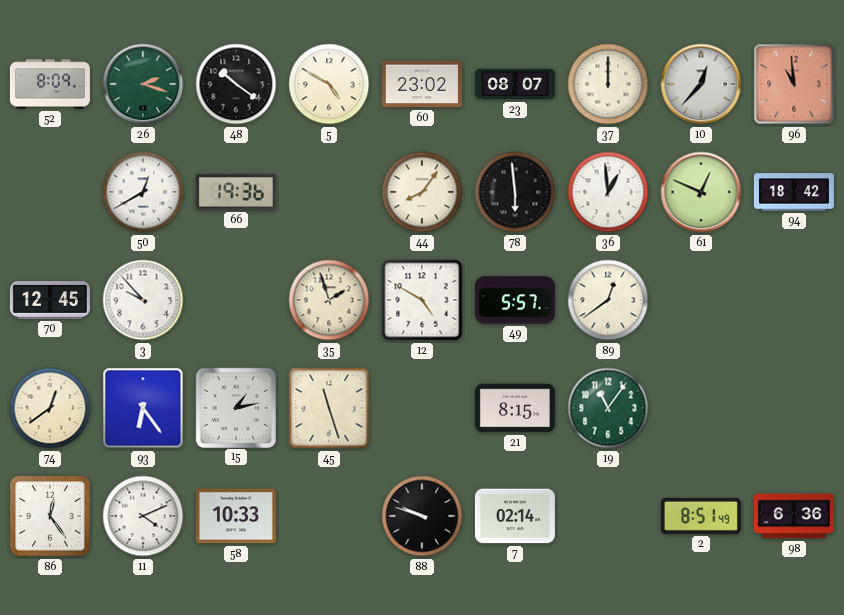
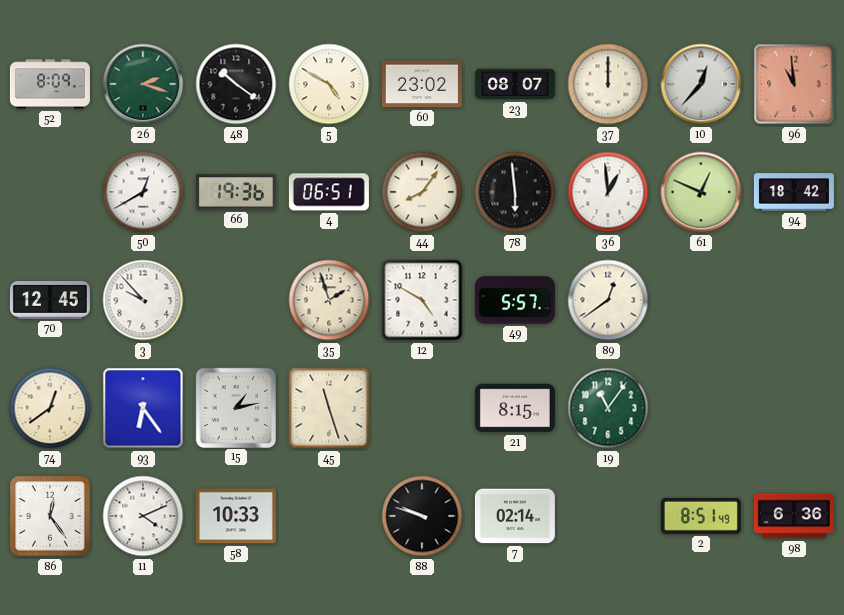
4: none -> 06:51 (329, 192)
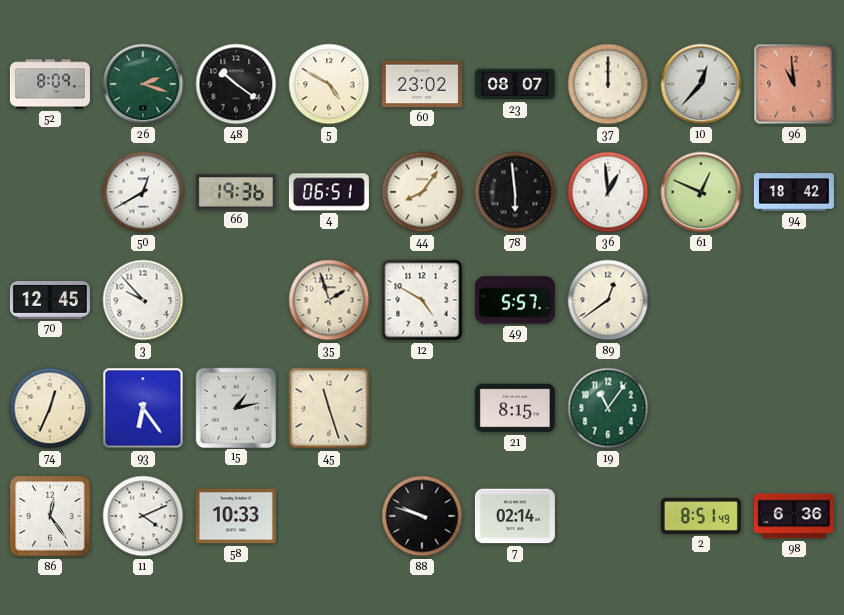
74: 12:39 -> 12:34 (50, 408)
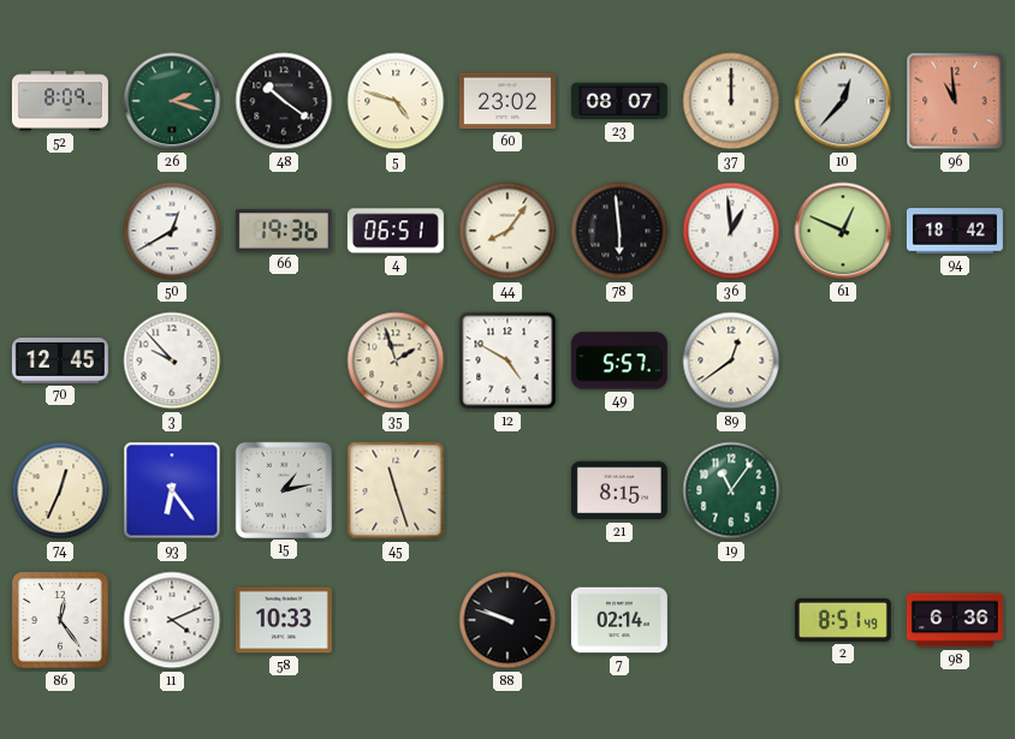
5: 4:50 -> 4:48 (396, 101)
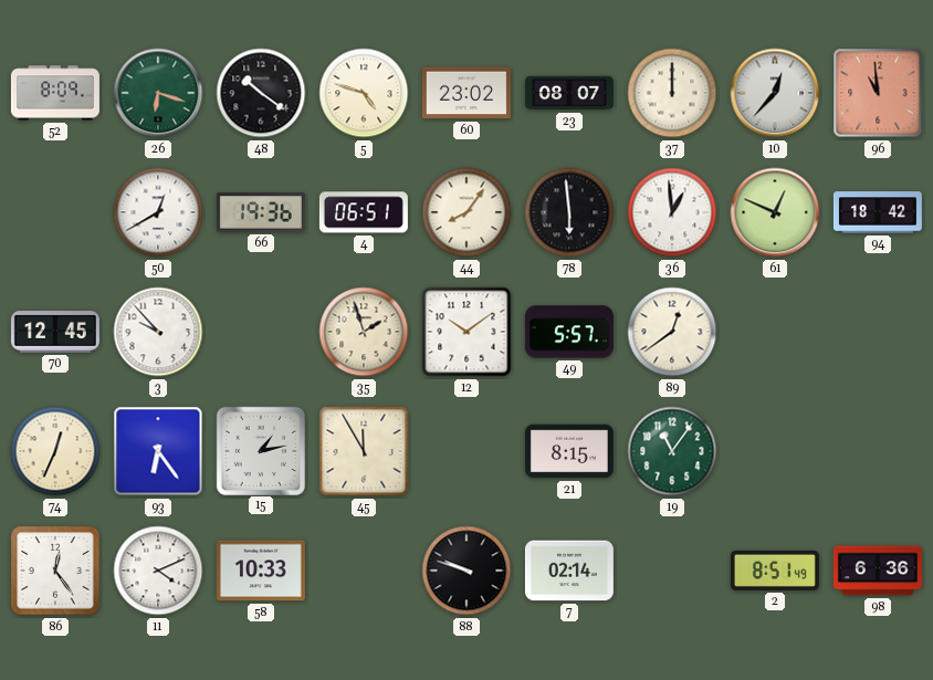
26: 2:18 -> 6:18 (158, 93)
12: 4:50 -> 10:09 (466, 332)
45: 11:27 -> 11:55 (364, 451)
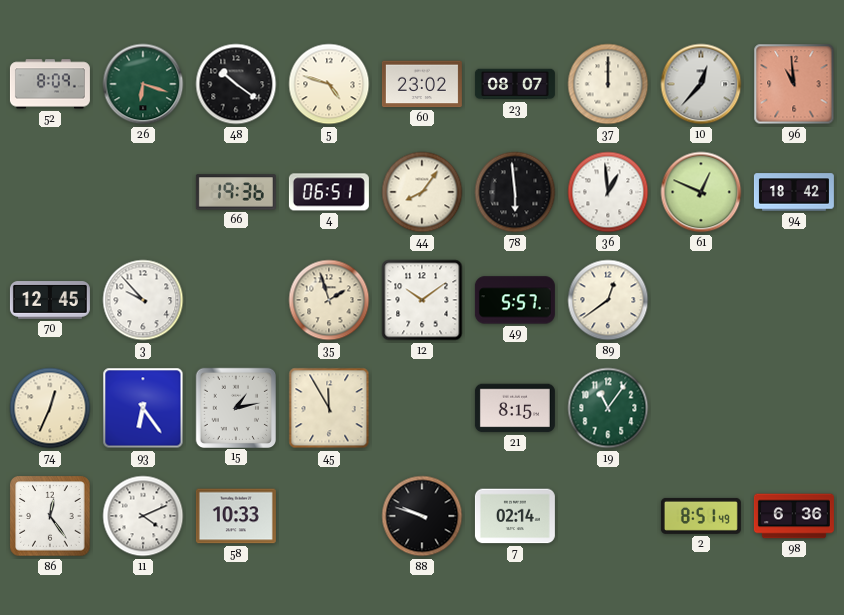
50: 12:40 -> none (158, 212)
